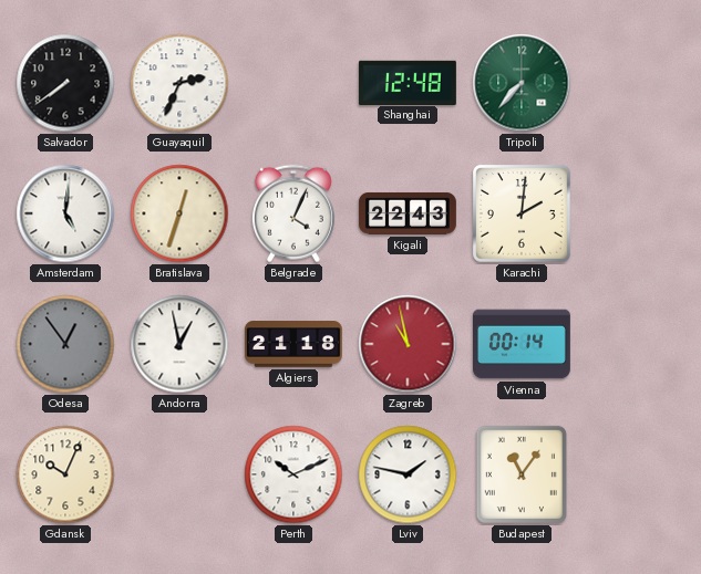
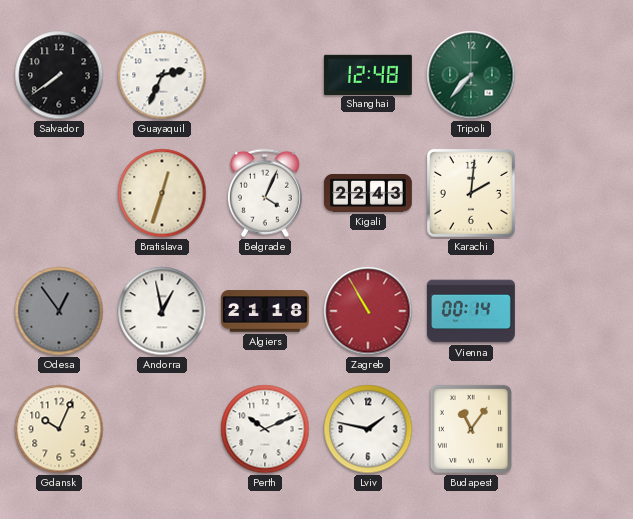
Amsterdam: 5:01 -> none (65, 213)
Zagreb: 10:58 -> 10:55 (368, 311)
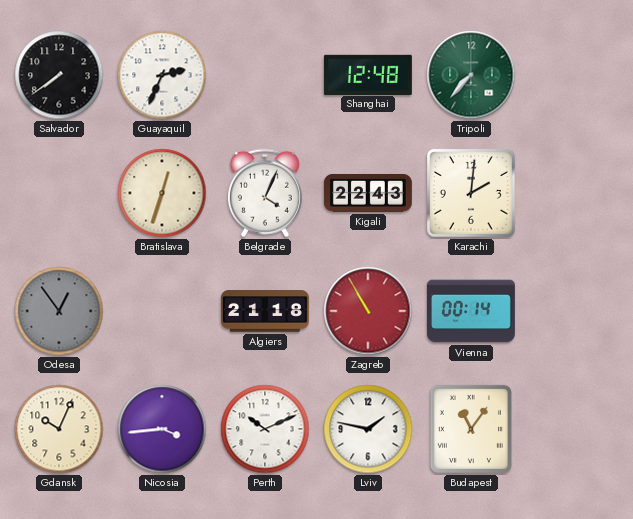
Andorra: 12:58 -> none (162, 311)
Nicosia: none -> 3:44 (162, 429)
